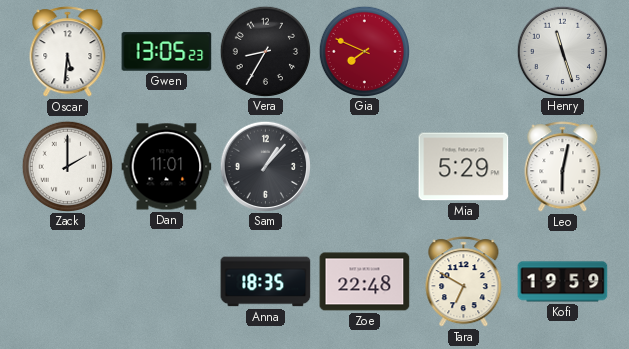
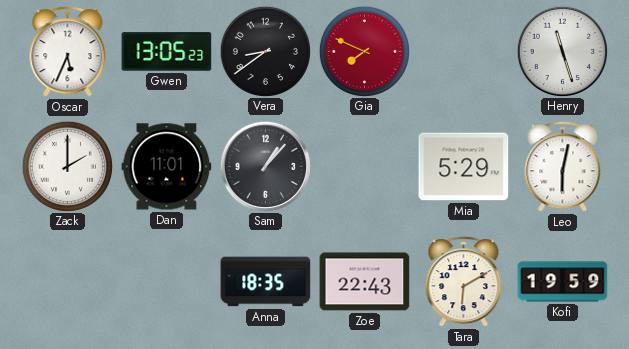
Oscar: 5:31 -> 5:34 (68, 52)
Vera: 8:35 -> 8:39 (265, 51)
Zoe: 22:48 -> 22:43 (365, 282)
Tara: 6:50 -> 6:10 (464, 282)
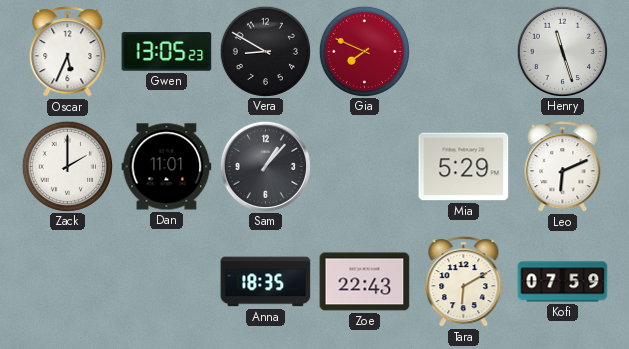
Vera: 8:39 -> 8:50 (265, 51)
Leo: 6:02 -> 6:11 (563, 167)
Kofi: 19:59 -> 07:59 (563, 282)
